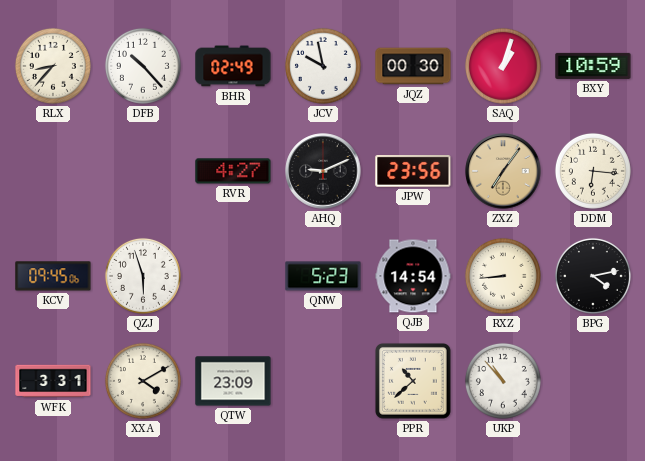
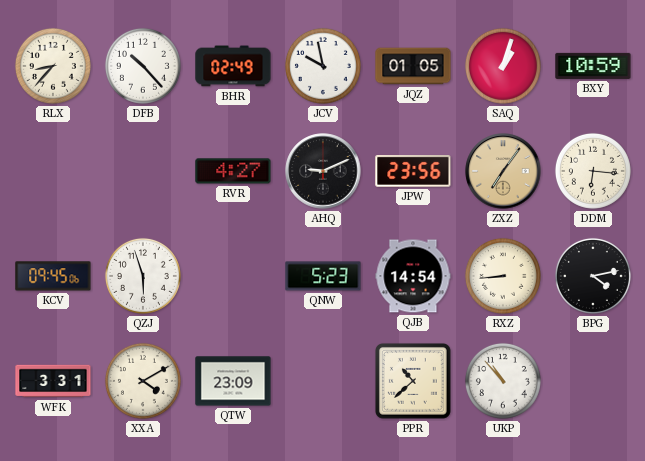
JQZ: 00:30 -> 01:05 (413, 66)
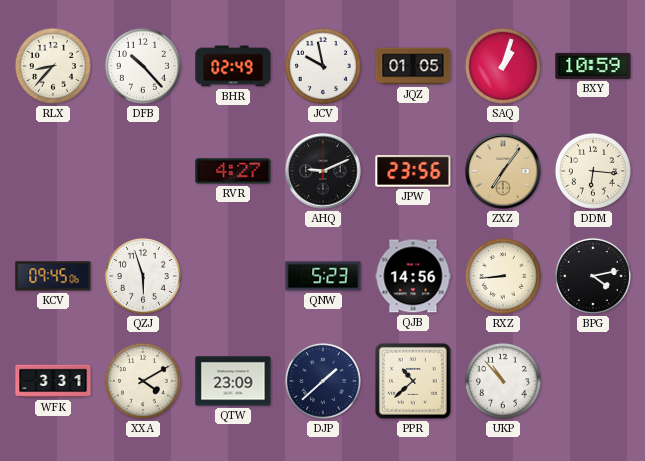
QJB: 14:54 -> 14:56 (413, 276)
DJP: none -> 1:38 (323, 381)
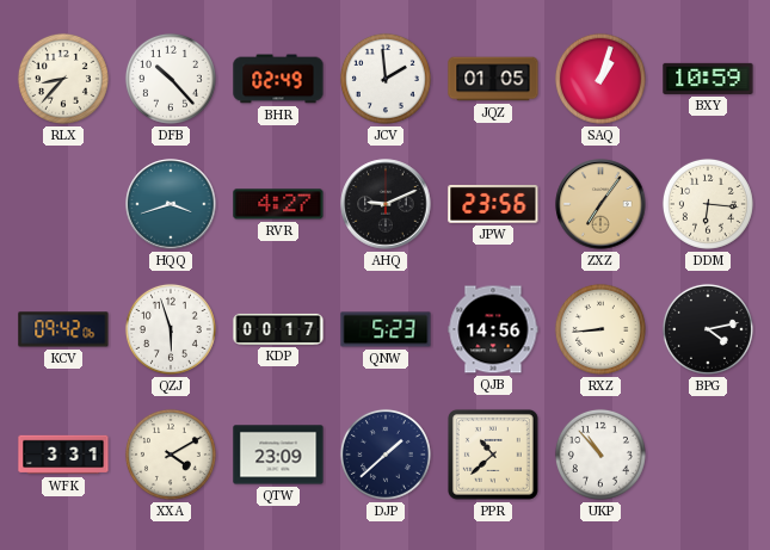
JCV: 9:58 -> 1:59 (386, 79)
HQQ: none -> 3:42 (171, 204)
KCV: 09:45 -> 09:42 (63, 329)
KDP: none -> 00:17 (278, 329)
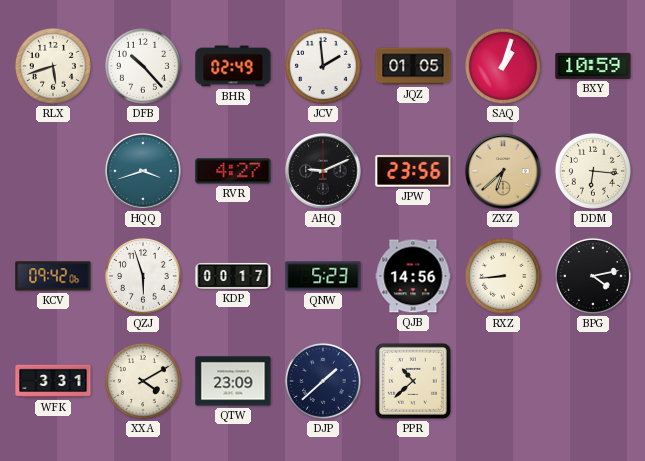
RLX: 8:37 -> 5:42 (53, 66)
ZXZ: 7:06 -> 6:38 (503, 171)
UKP: 10:53 -> none (600, 455)
